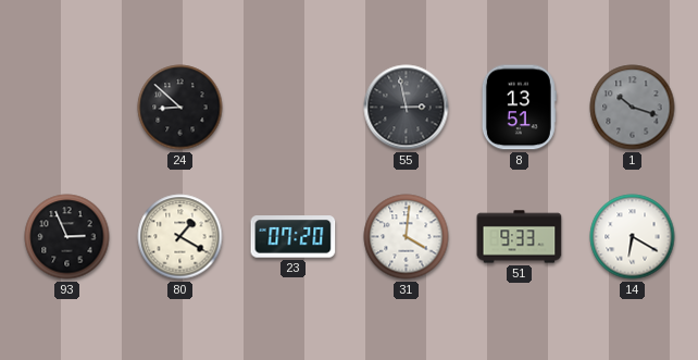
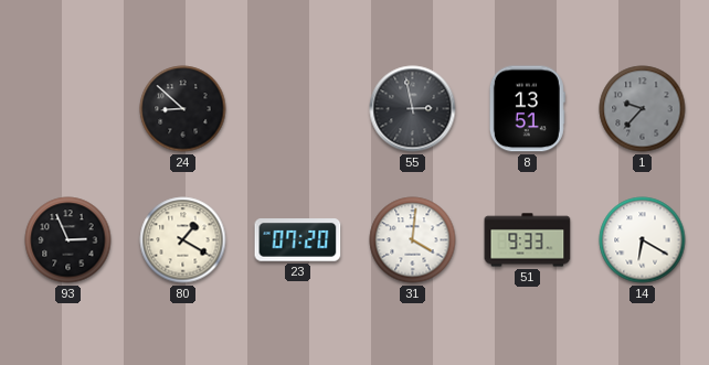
1: 10:18 -> 9:37 (643, 109)
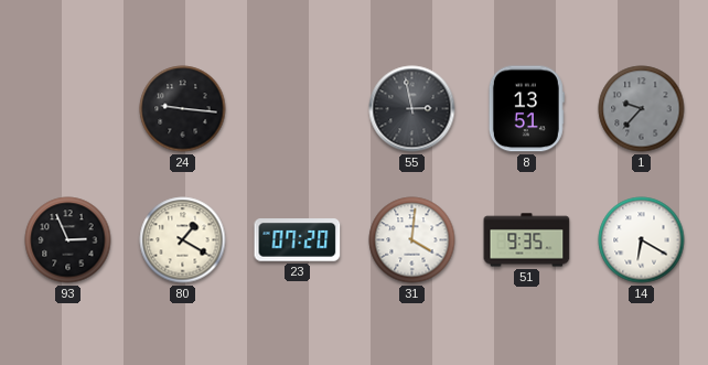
24: 8:52 -> 9:16 (183, 109)
51: 9:33 -> 9:35 (527, 240)
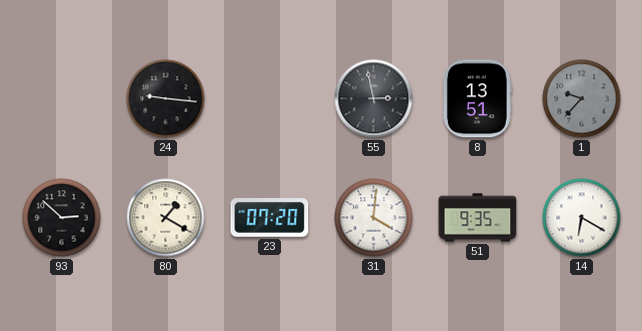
93: 2:56 -> 2:52 (62, 218)
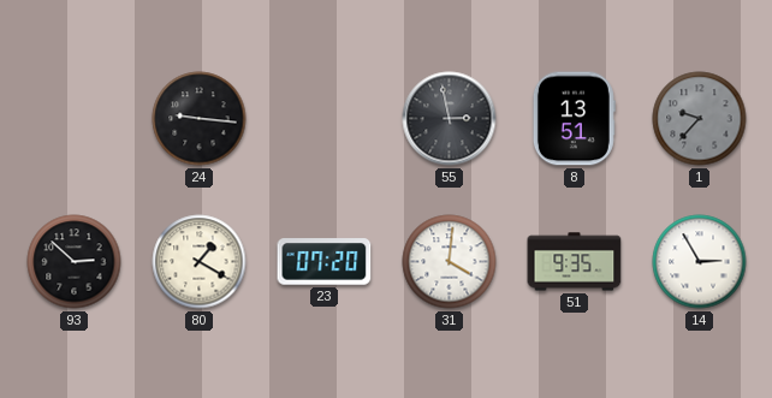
14: 6:20 -> 2:55 (700, 262)
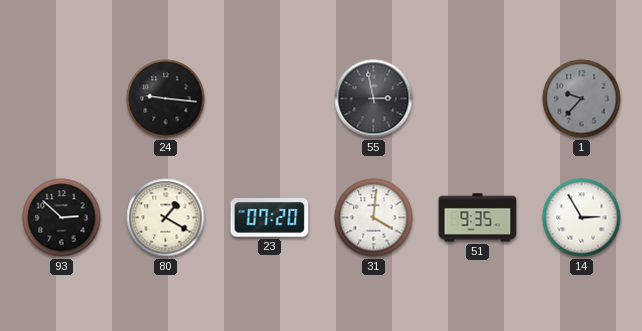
8: 13:51 -> none (574, 119)
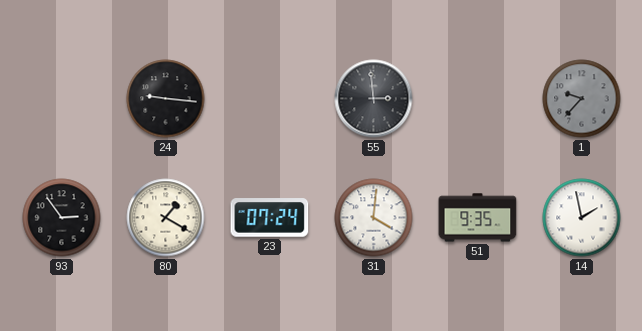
55: 2:58 -> 2:59 (374, 99)
93: 2:52 -> 2:54 (62, 218)
23: 07:20 -> 07:24 (270, 218)
14: 2:55 -> 1:58 (582, 218)
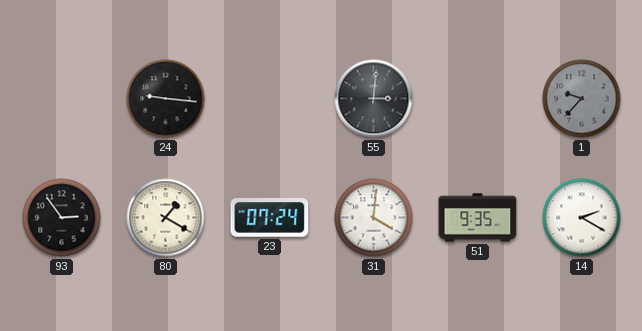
55: 2:59 -> 3:01 (374, 99)
14: 1:58 -> 2:20 (582, 218)
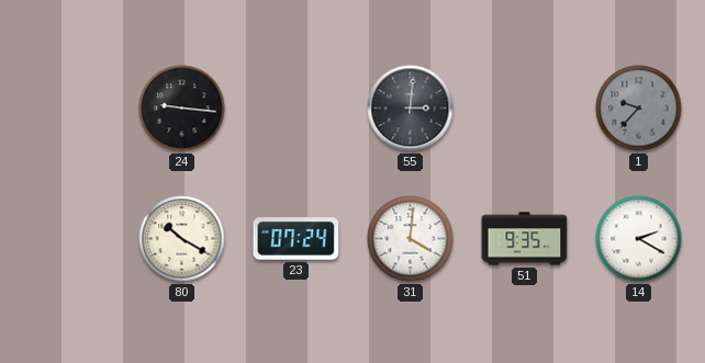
93: 2:54 -> none (62, 218)
80: 1:20 -> 10:20 (182, 239)
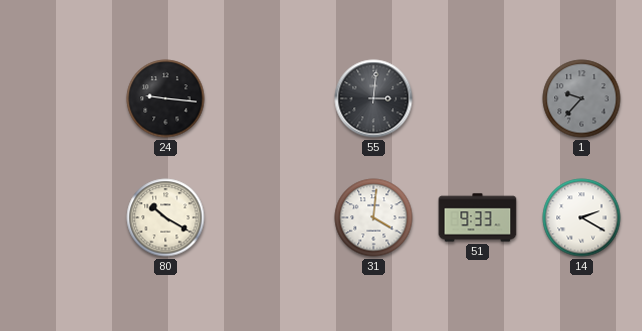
23: 07:24 -> none (296, 239)
51: 9:35 -> 9:33 (478, 218)
